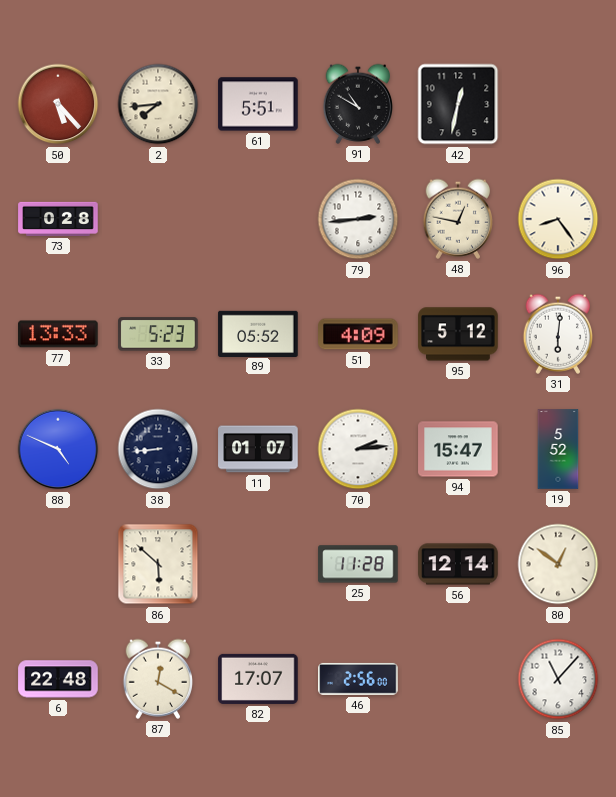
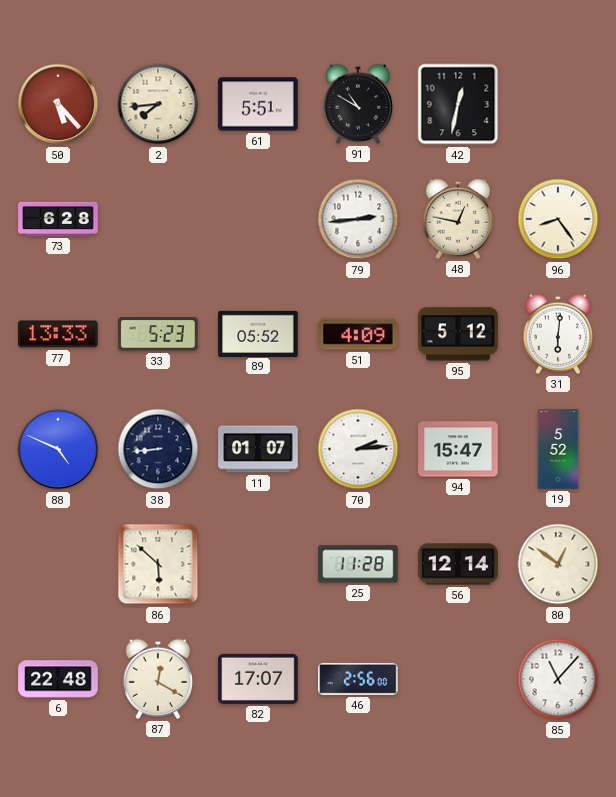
73: 0:28 -> 6:28 (58, 219)
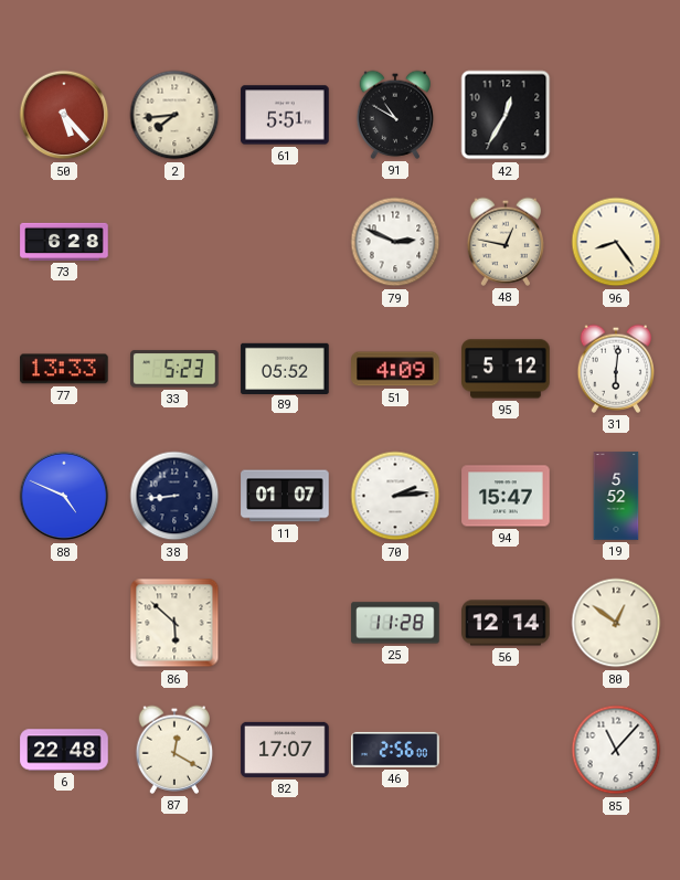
42: 12:32 -> 12:35 (506, 115)
79: 2:44 -> 2:49 (395, 242)
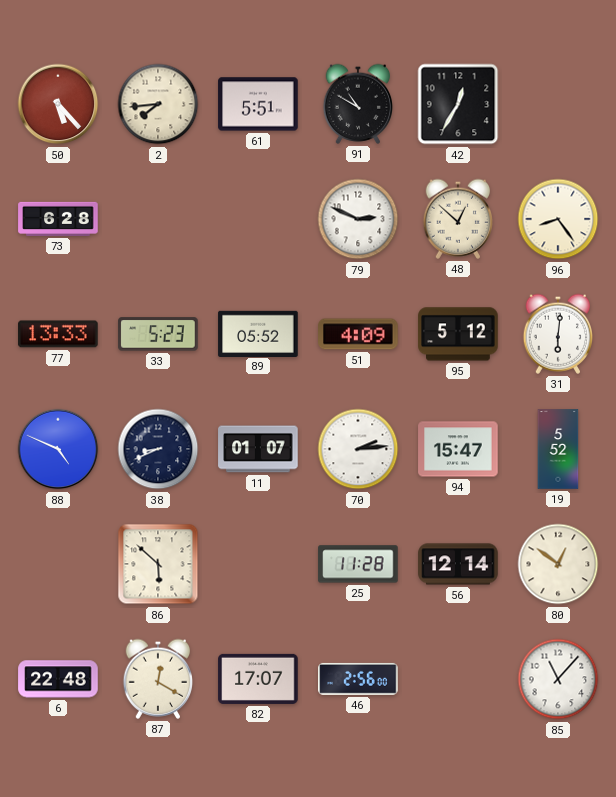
48: 12:47 -> 12:52 (458, 219)
38: 8:44 -> 8:41 (158, 449)
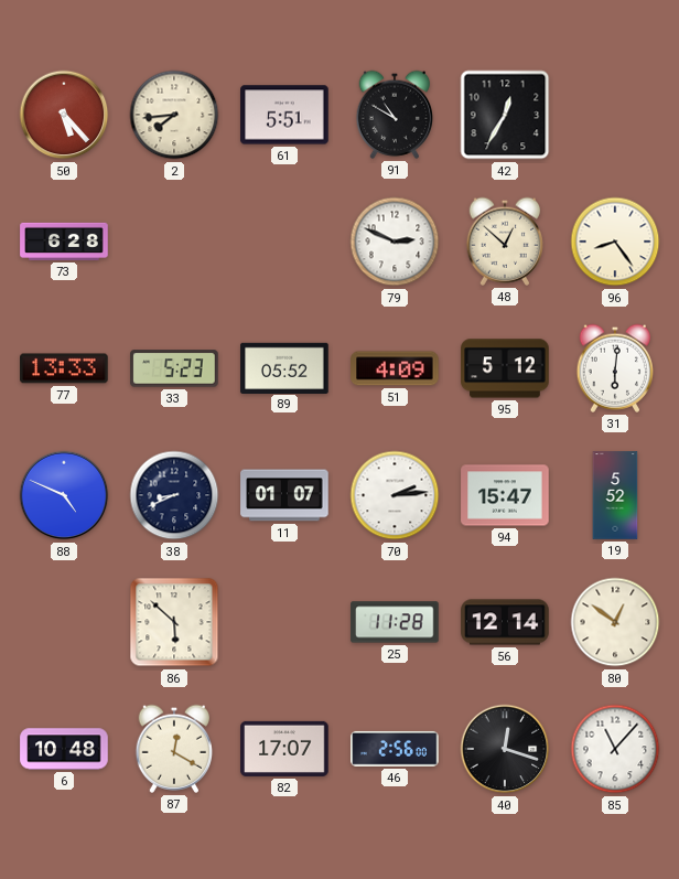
6: 22:48 -> 10:48 (64, 749)
40: none -> 12:18 (505, 749)
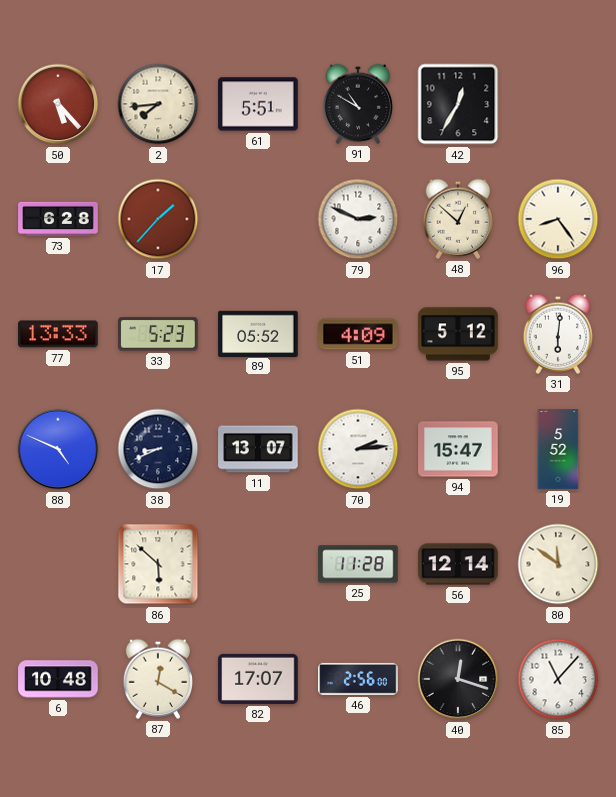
17: none -> 1:37 (158, 219)
11: 01:07 -> 13:07 (258, 449)
80: 12:51 -> 11:51 (558, 564)
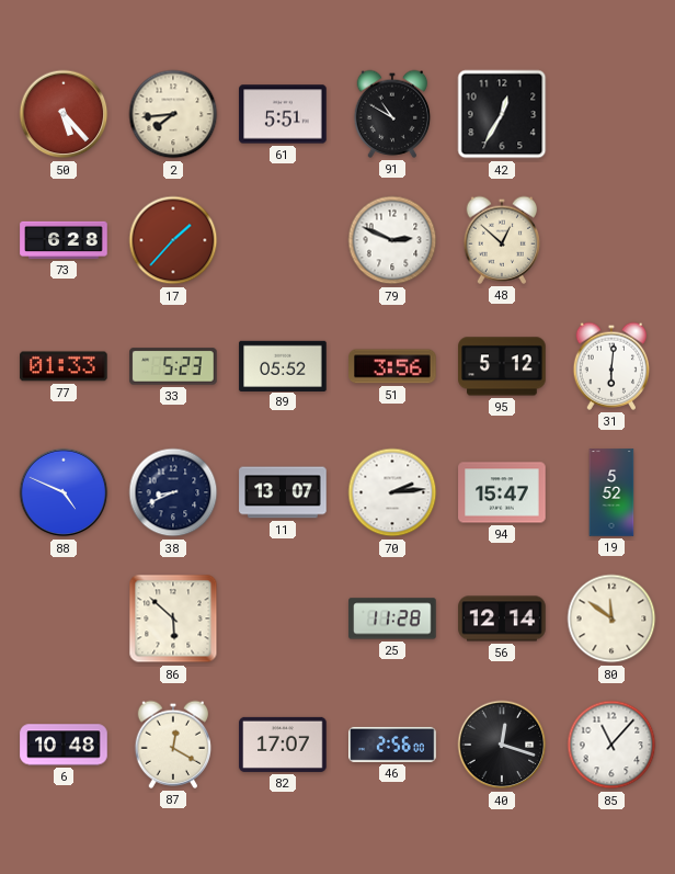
96: 8:24 -> none (558, 219)
77: 13:33 -> 01:33 (64, 366)
51: 4:09 -> 3:56 (392, 366)
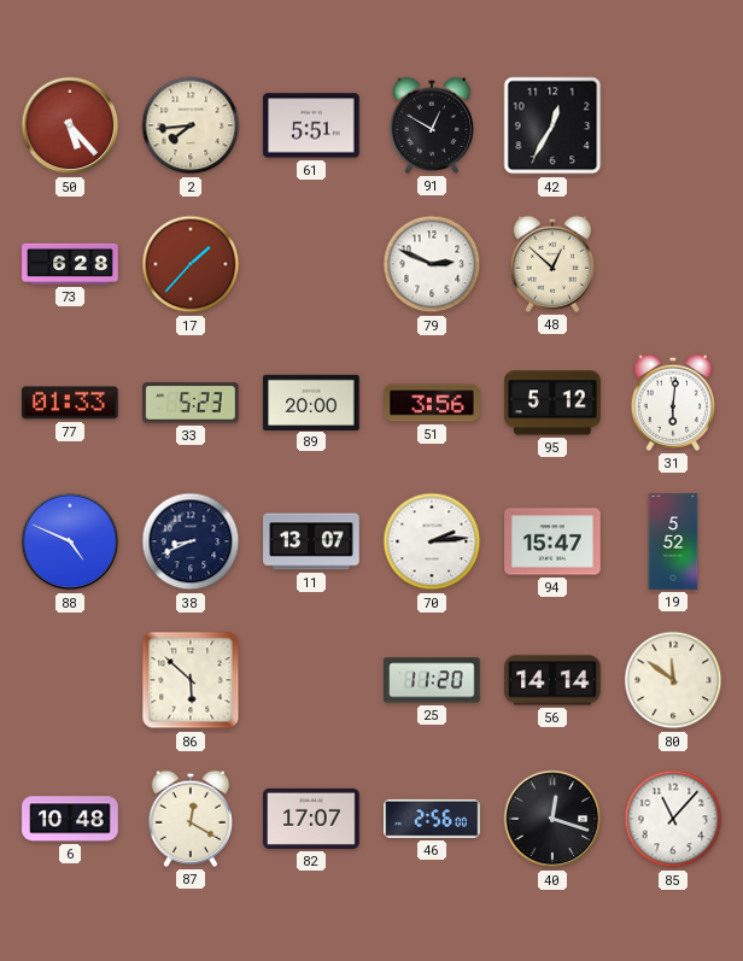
91: 10:50 -> 12:50 (432, 125)
89: 05:52 -> 20:00 (311, 402)
25: 11:28 -> 11:20 (432, 680)
56: 12:14 -> 14:14 (552, 680)
